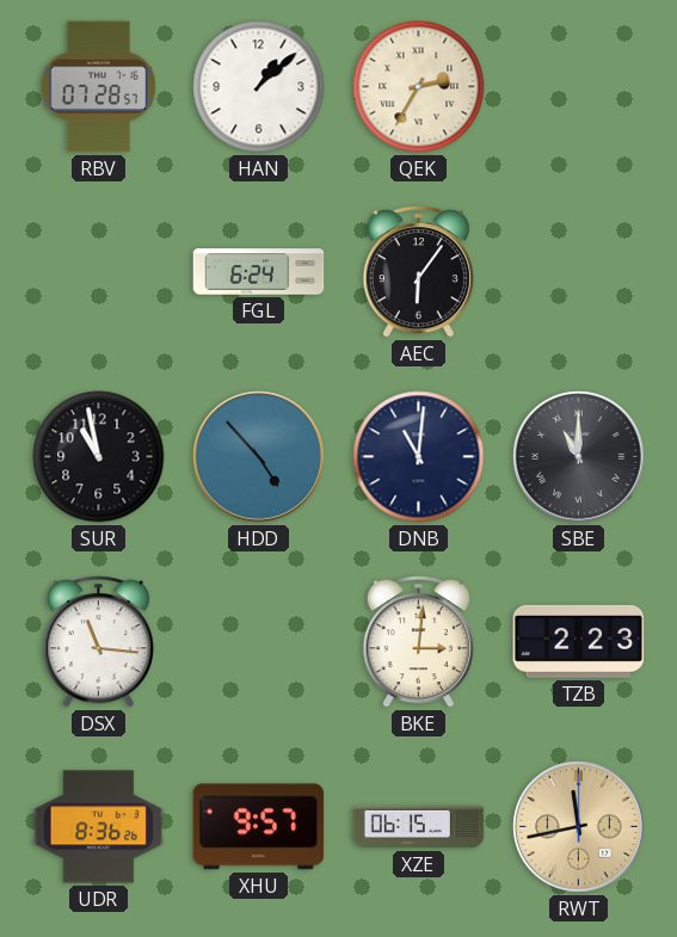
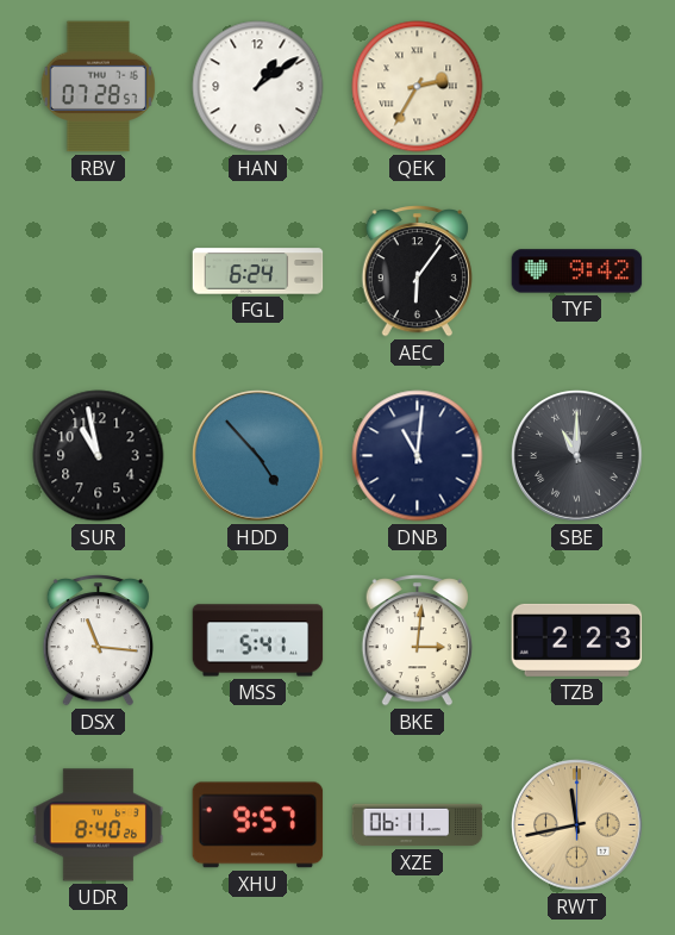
HAN: 1:08 -> 1:09 (258, 87)
TYF: none -> 9:42 (577, 272)
MSS: none -> 5:41 (258, 641)
UDR: 8:36 -> 8:40 (99, 825)
XZE: 06:15 -> 06:11 (418, 825)
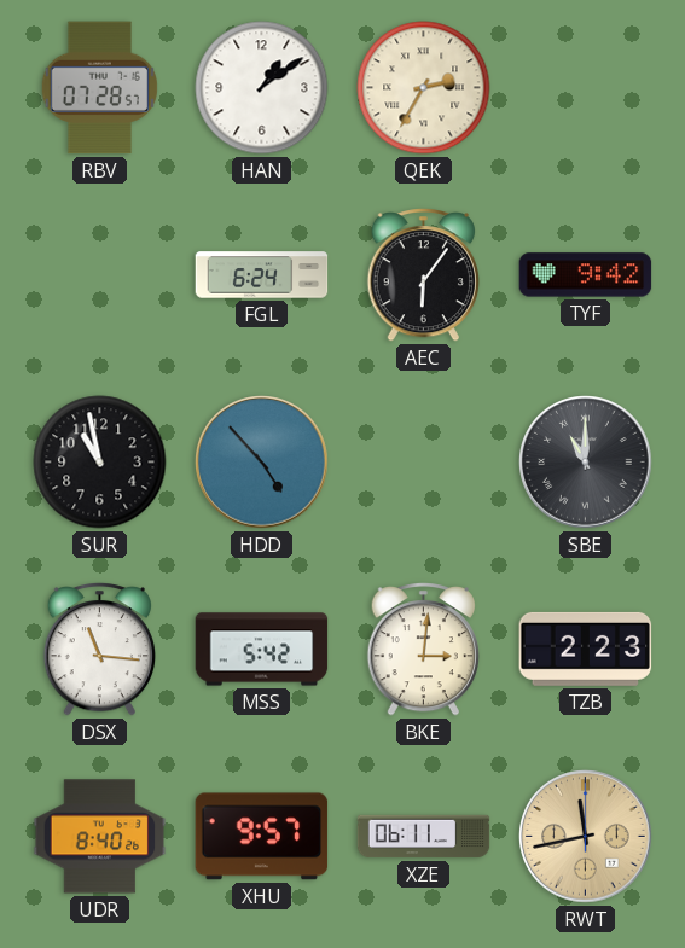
DNB: 11:01 -> none (418, 456)
MSS: 5:41 -> 5:42 (262, 650)
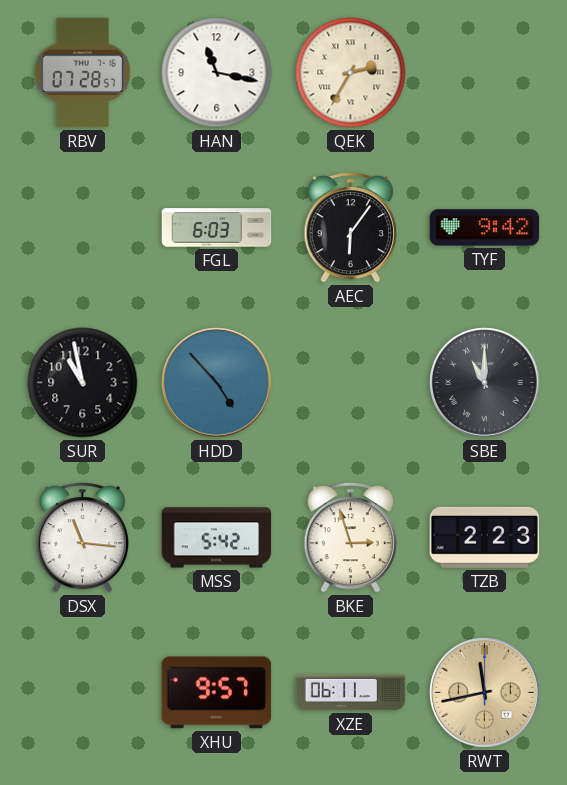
HAN: 1:09 -> 11:17 (217, 73)
FGL: 6:24 -> 6:03 (217, 228)
BKE: 3:01 -> 2:57 (350, 538)
UDR: 8:40 -> none (100, 837)
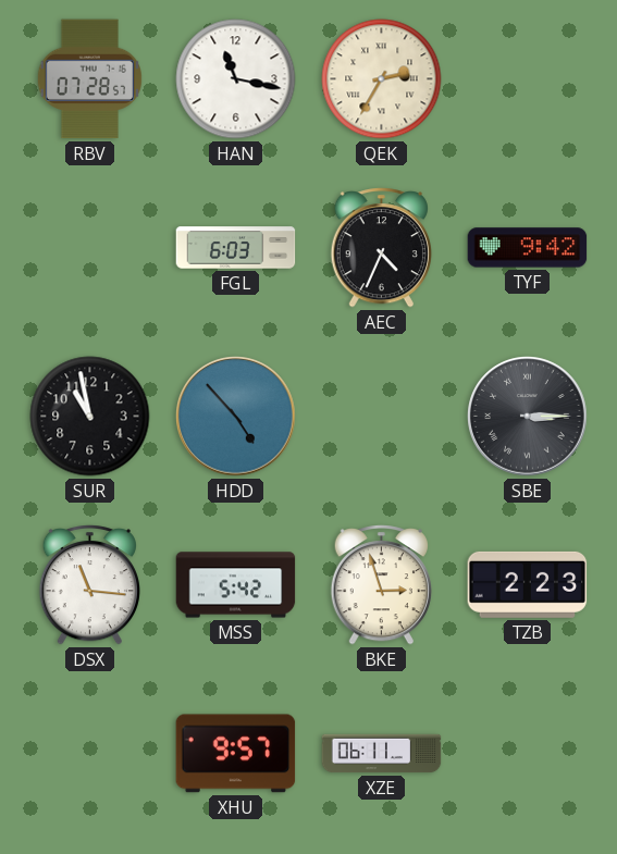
AEC: 6:06 -> 4:34 (381, 248)
SBE: 11:00 -> 3:15 (528, 417)
RWT: 11:43 -> none (485, 693)
